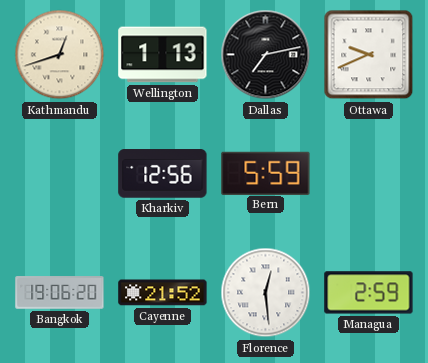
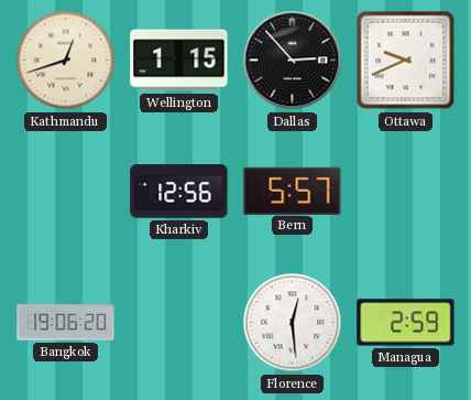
Wellington: 1:13 -> 1:15 (179, 61)
Dallas: 7:13 -> 2:53 (293, 61)
Bern: 5:59 -> 5:57 (293, 191)
Cayenne: 21:52 -> none (163, 293)
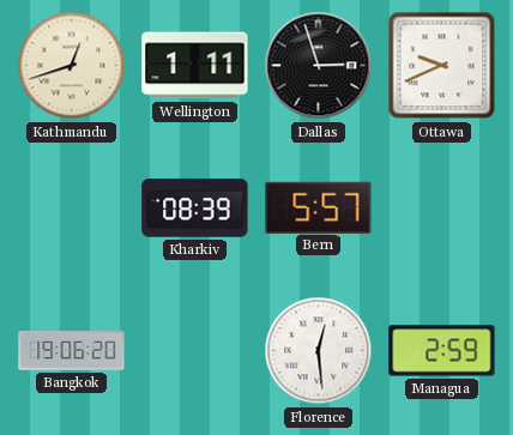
Wellington: 1:15 -> 1:11 (195, 66)
Dallas: 2:53 -> 2:57 (319, 66)
Kharkiv: 12:56 -> 08:39 (195, 209)
